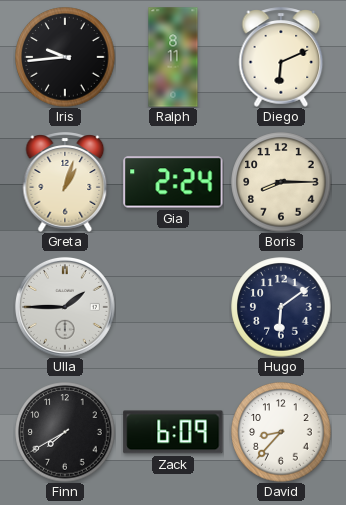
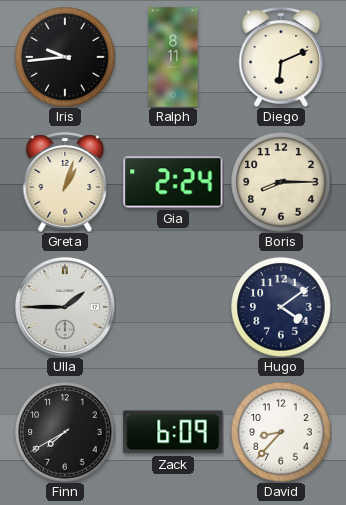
Hugo: 6:09 -> 4:09 (281, 307)
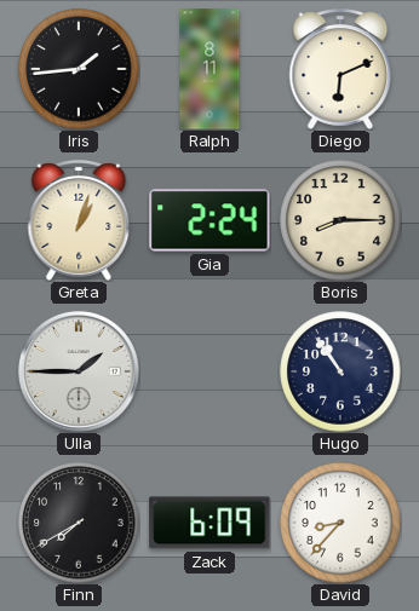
Iris: 9:44 -> 1:44 (79, 69)
Hugo: 4:09 -> 10:54 (340, 371)
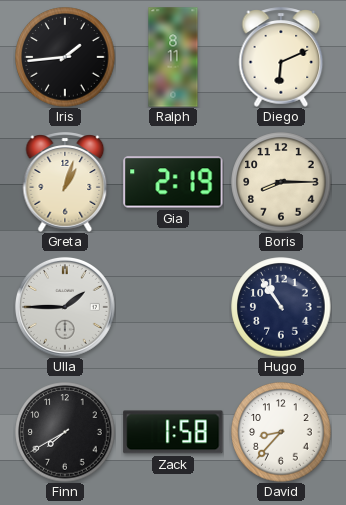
Gia: 2:24 -> 2:19 (173, 182)
Zack: 6:09 -> 1:58 (173, 432)
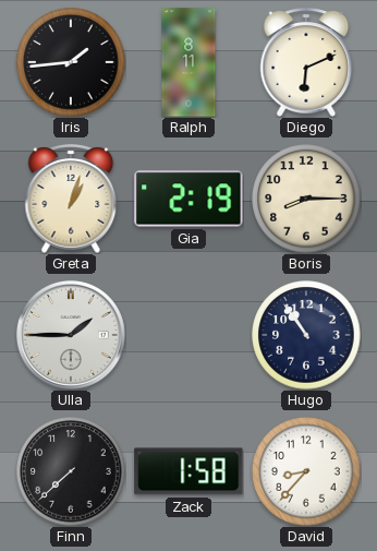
Finn: 7:40 -> 7:38 (71, 471)
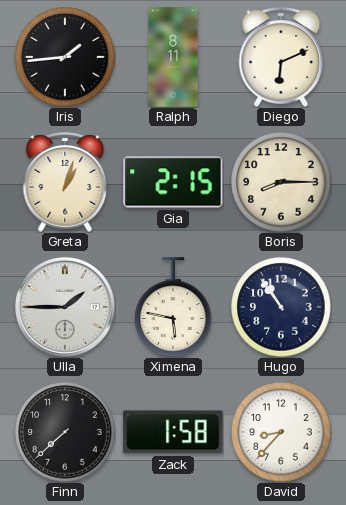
Gia: 2:19 -> 2:15 (173, 182)
Ximena: none -> 5:47 (173, 307)
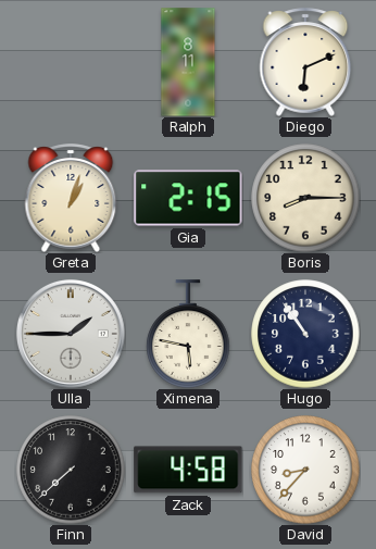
Iris: 1:44 -> none (65, 57)
Zack: 1:58 -> 4:58 (188, 470)
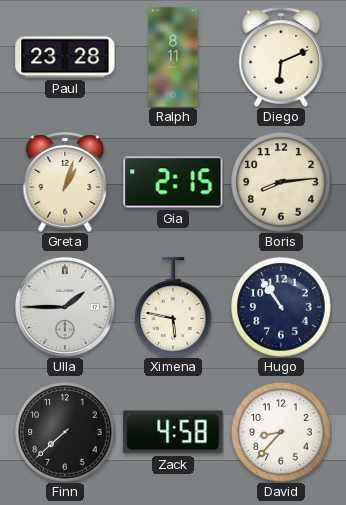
Paul: none -> 23:28 (65, 57)
Boris: 8:15 -> 8:14 (281, 182)
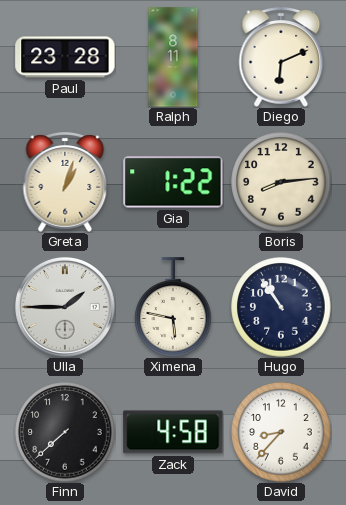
Gia: 2:15 -> 1:22 (173, 182)
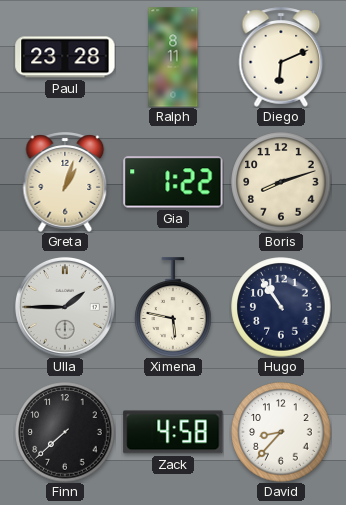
Boris: 8:14 -> 8:12 (281, 182)
